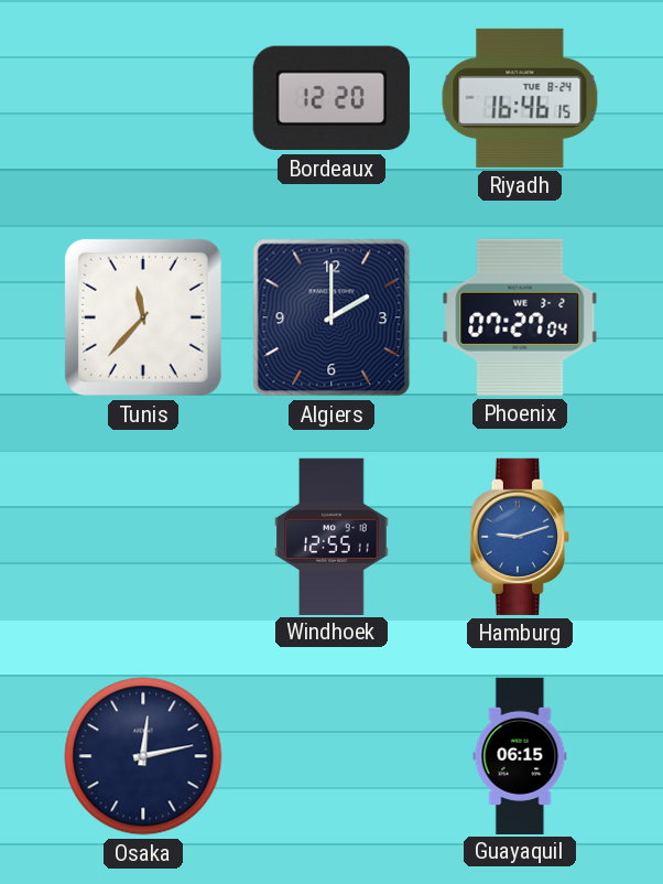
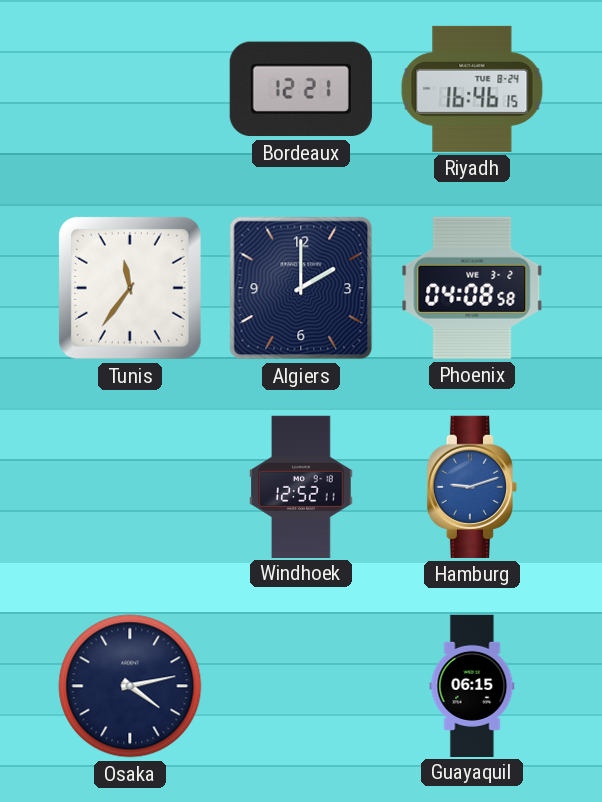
Bordeaux: 12:20 -> 12:21 (301, 89)
Tunis: 11:37 -> 11:36 (130, 288)
Phoenix: 07:27 -> 04:08 (472, 288)
Windhoek: 12:55 -> 12:52 (301, 486)
Osaka: 12:13 -> 4:13 (130, 686)
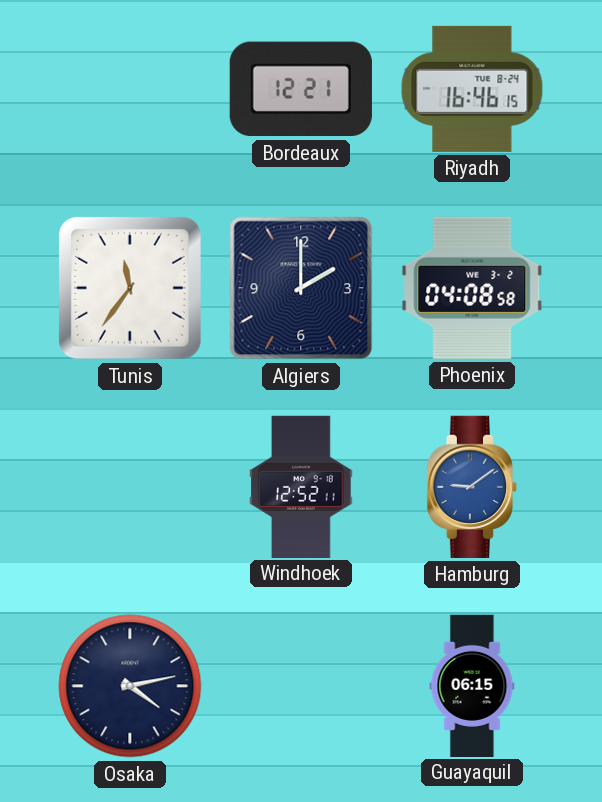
Hamburg: 9:12 -> 9:09 (471, 487)
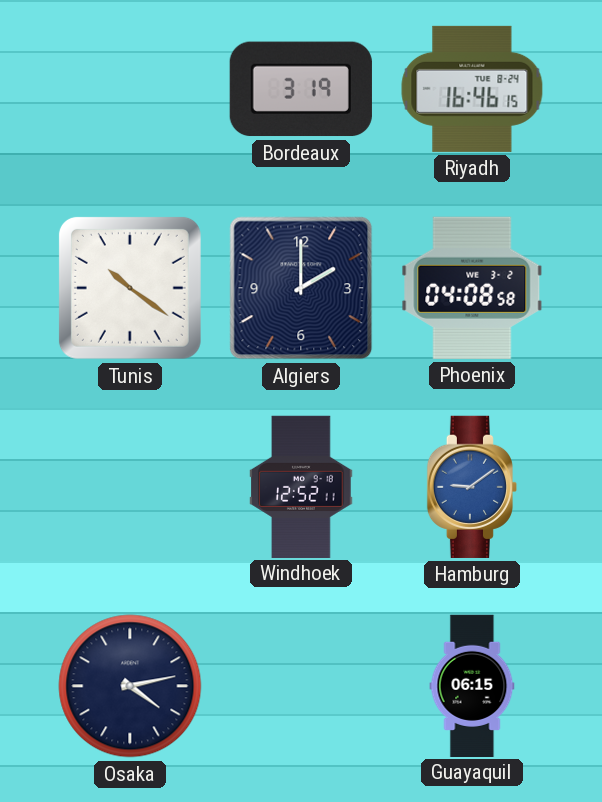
Bordeaux: 12:21 -> 3:19 (301, 89)
Tunis: 11:36 -> 10:21 (130, 288)
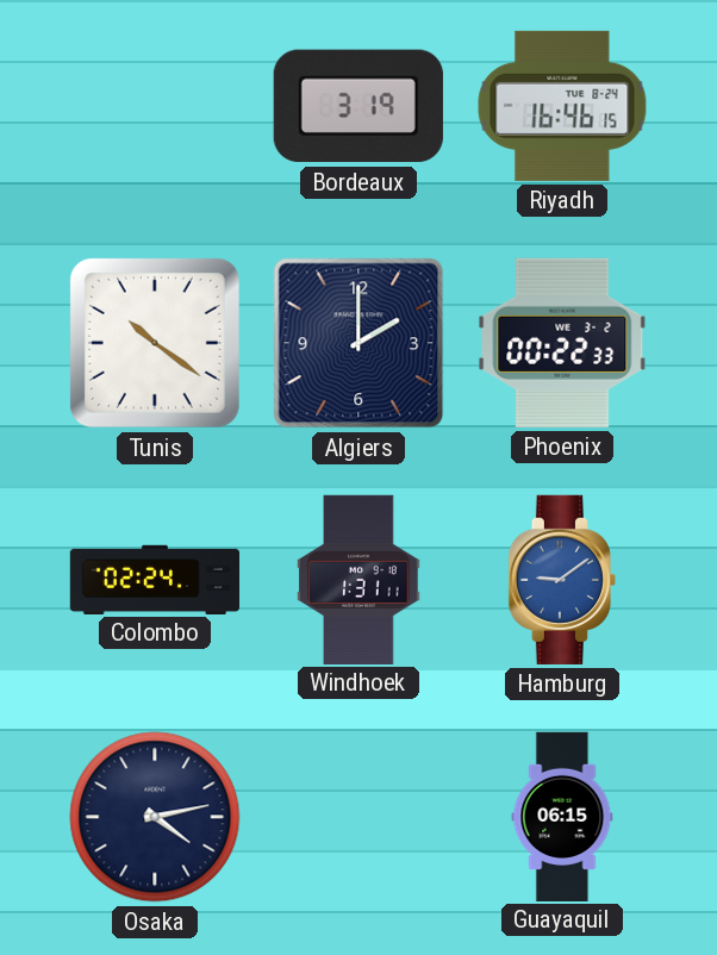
Phoenix: 04:08 -> 00:22 (562, 343)
Colombo: none -> 02:24 (154, 579)
Windhoek: 12:52 -> 1:31 (358, 579)
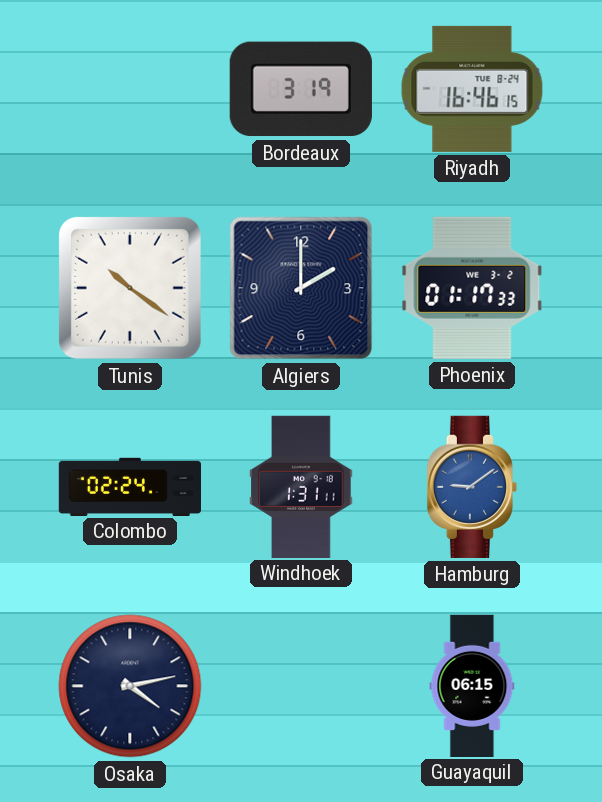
Phoenix: 00:22 -> 01:17 (472, 288)
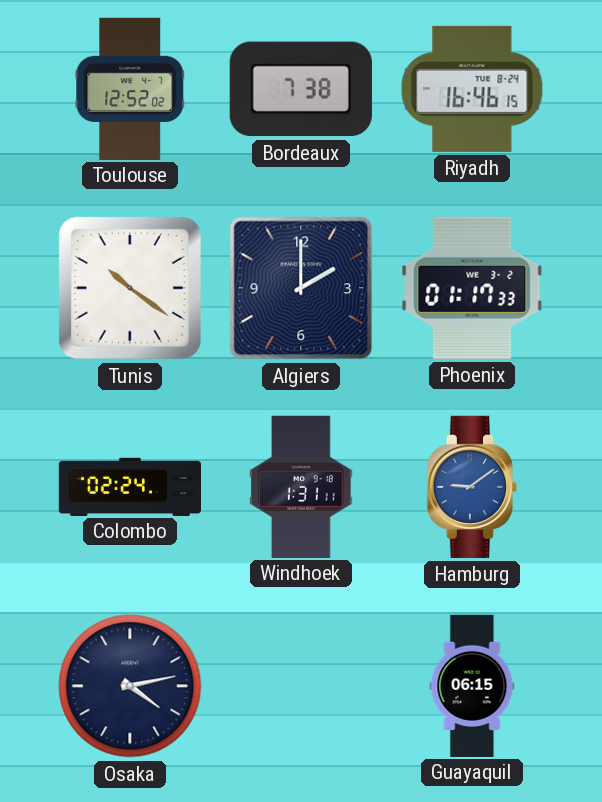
Toulouse: none -> 12:52 (130, 88)
Bordeaux: 3:19 -> 7:38 (301, 89)
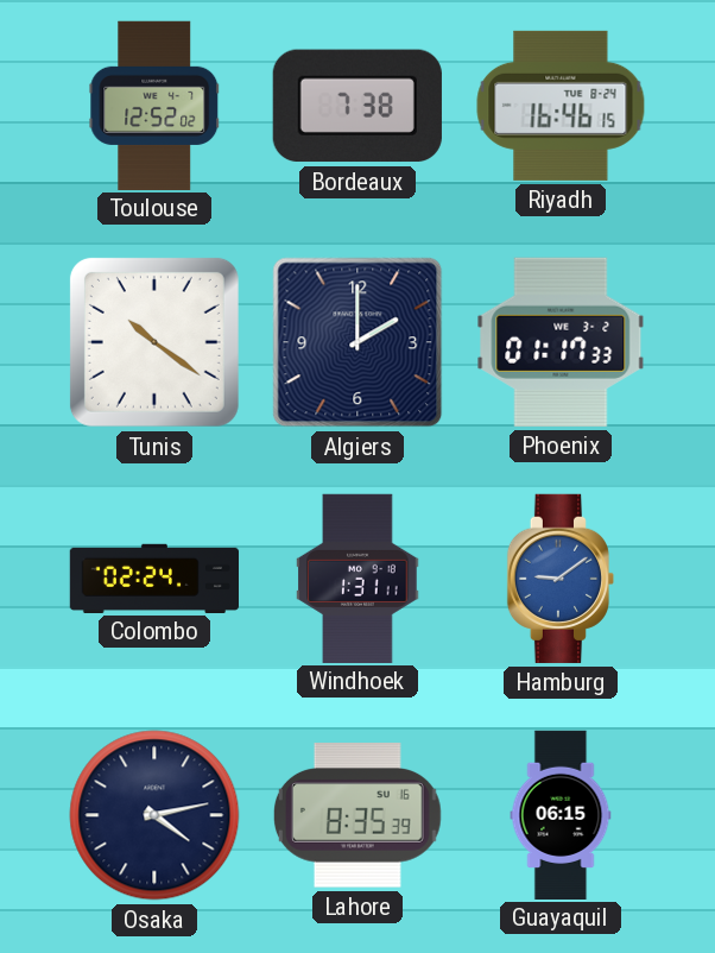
Lahore: none -> 8:35 (357, 815)
